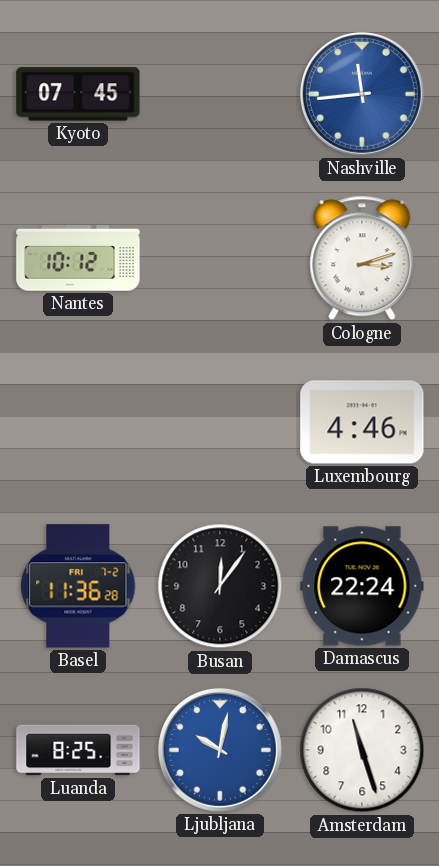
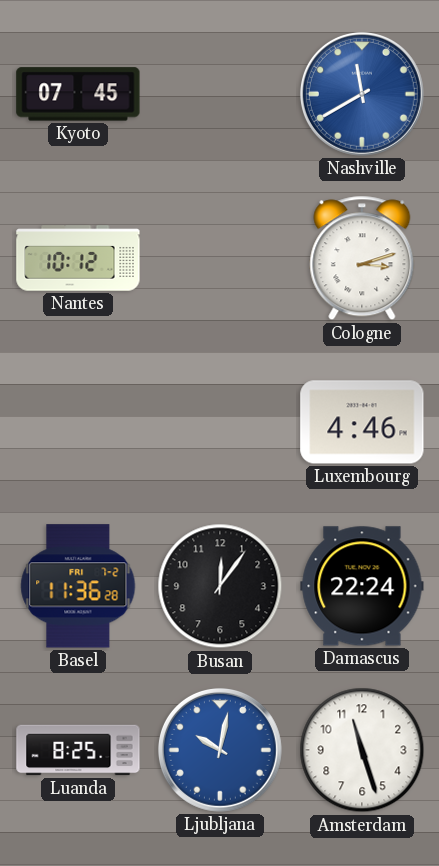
Nashville: 11:44 -> 11:40 (362, 94)
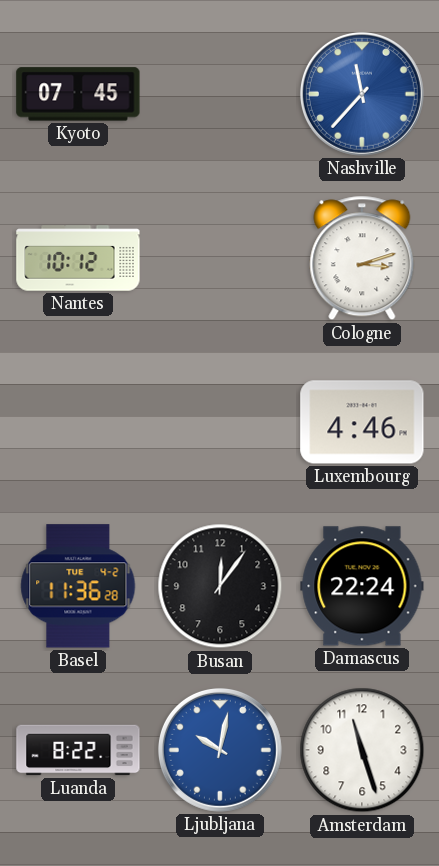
Nashville: 11:40 -> 11:37 (362, 94)
Basel date: FRI 7-2 -> TUE 4-2 (78, 586)
Luanda: 8:25 -> 8:22 (78, 750)
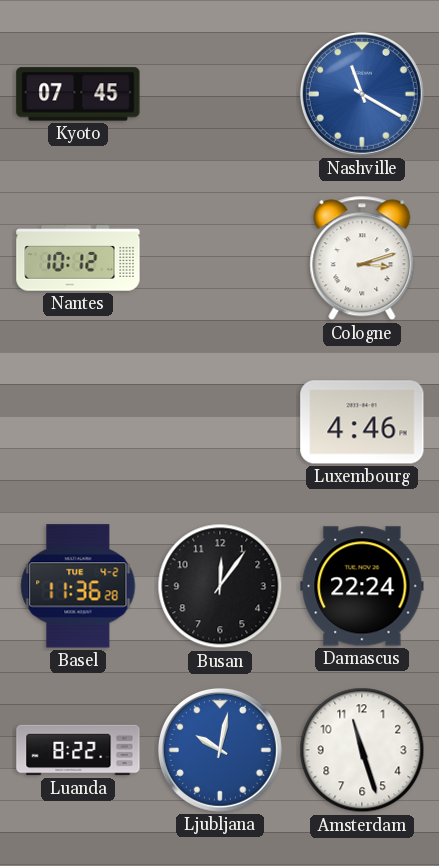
Nashville: 11:37 -> 11:20 (362, 94)
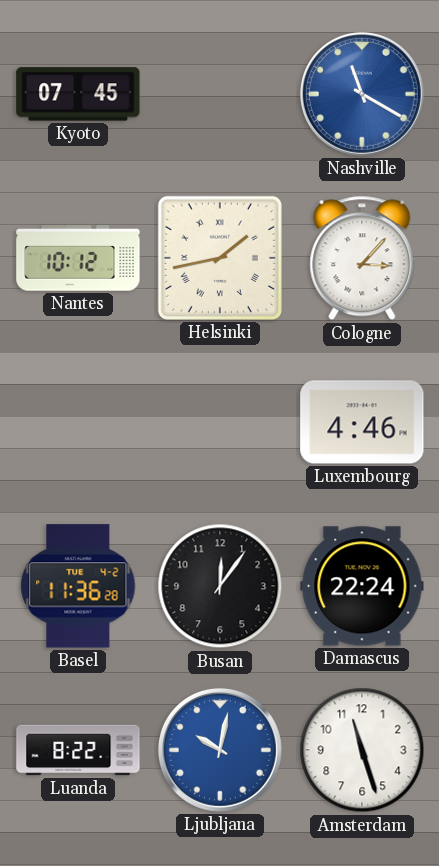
Helsinki: none -> 1:43 (220, 258)
Cologne: 3:12 -> 3:07 (362, 258)
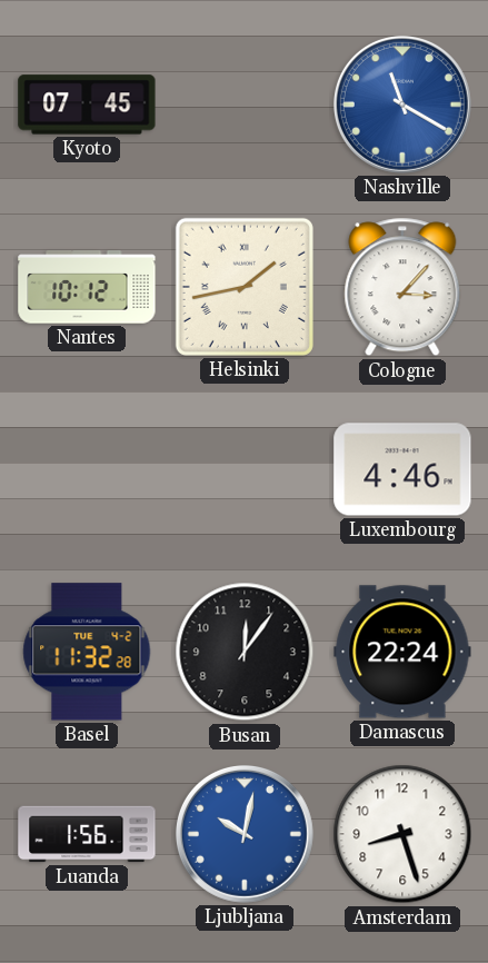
Basel: 11:36 -> 11:32 (87, 652)
Luanda: 8:22 -> 1:56 (87, 834)
Amsterdam: 11:27 -> 8:27 (402, 834)
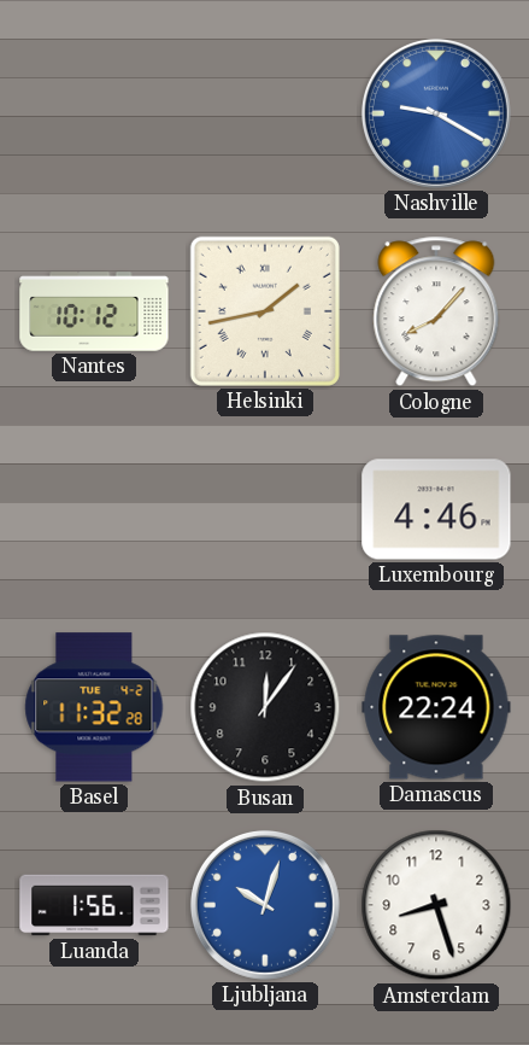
Kyoto: 07:45 -> none (87, 105)
Nashville: 11:20 -> 9:20 (436, 113)
Cologne: 3:07 -> 8:07 (436, 311)
Ljubljana: 10:02 -> 10:03 (265, 905)
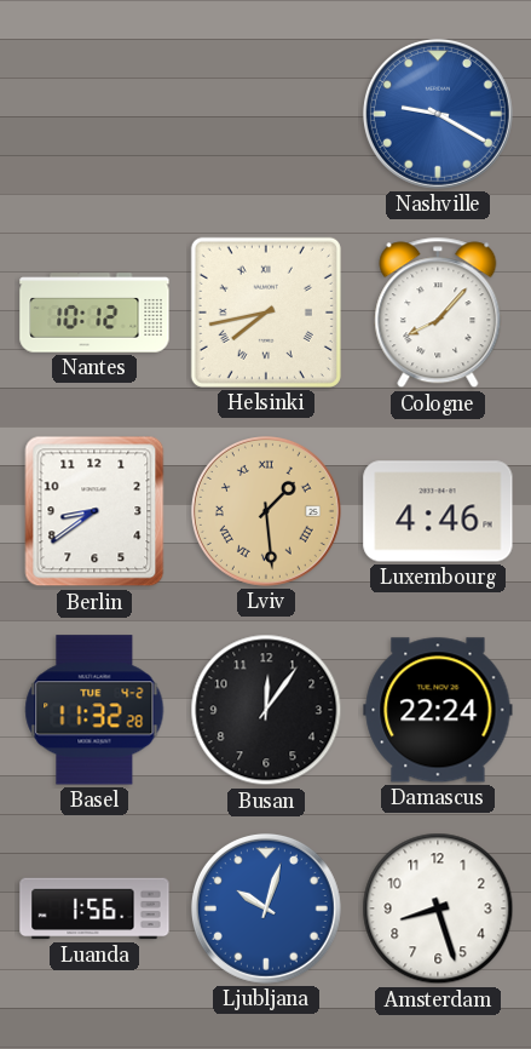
Helsinki: 1:43 -> 7:43 (266, 313)
Berlin: none -> 8:39 (94, 511)
Lviv: none -> 1:29 (266, 511)
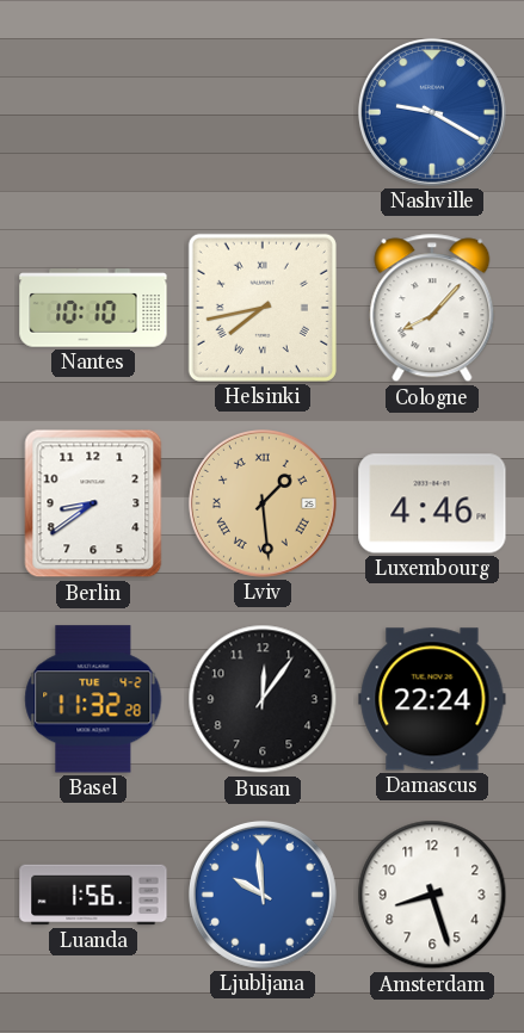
Nantes: 10:12 -> 10:10 (93, 308)
Ljubljana: 10:03 -> 9:59 (263, 895)
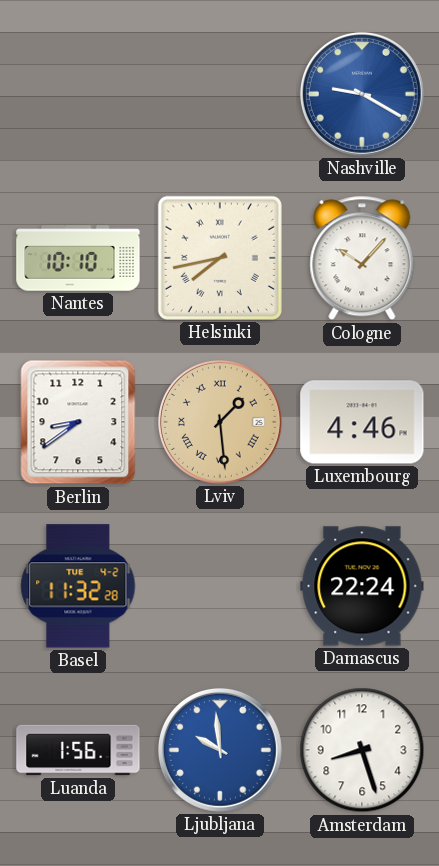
Cologne: 8:07 -> 10:07 (362, 258)
Busan: 12:06 -> none (263, 699)
